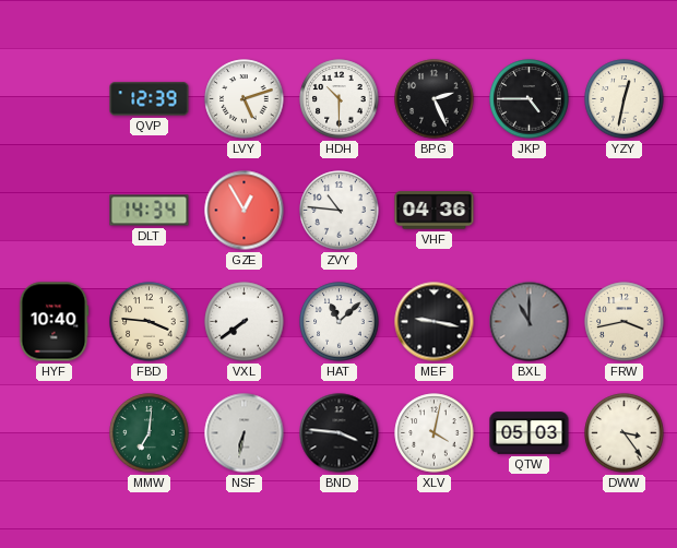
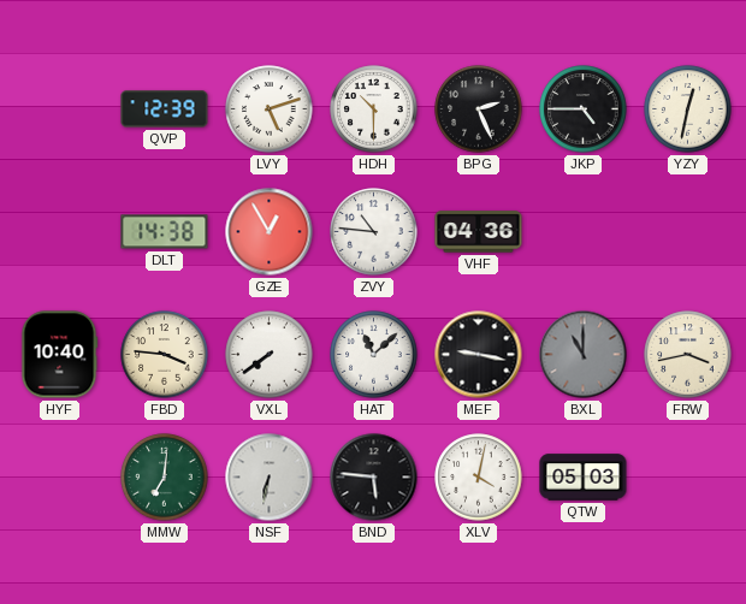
DLT: 14:34 -> 14:38 (165, 232)
BND: 3:46 -> 5:46 (374, 478)
DWW: 3:24 -> none (625, 433)
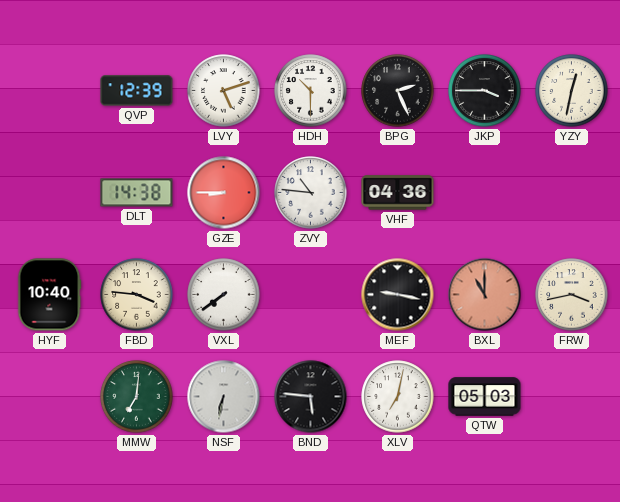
JKP: 4:45 -> 3:45 (485, 91)
GZE: 12:55 -> 8:45 (224, 193)
HAT: 11:08 -> none (374, 355)
BXL dial: grey -> salmon (485, 295)
XLV: 4:02 -> 7:02 (398, 397)
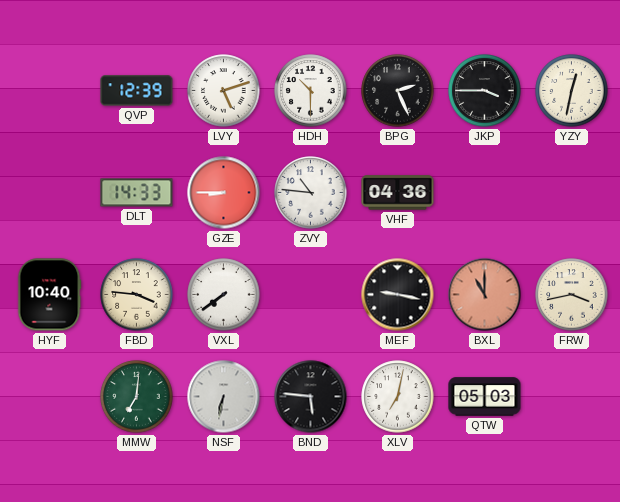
DLT: 14:38 -> 14:33 (137, 193)
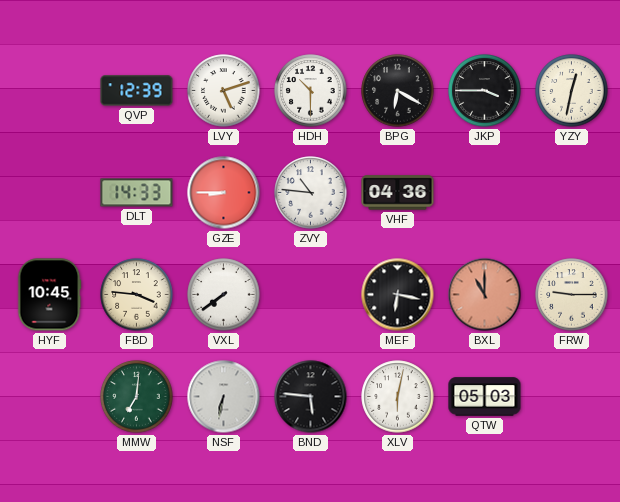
BPG: 2:26 -> 6:20 (398, 91)
HYF: 10:40 -> 10:45 (49, 295)
MEF: 9:17 -> 6:17 (398, 295)
FRW: 3:43 -> 9:15 (572, 295)
XLV: 7:02 -> 6:02 (398, 397)
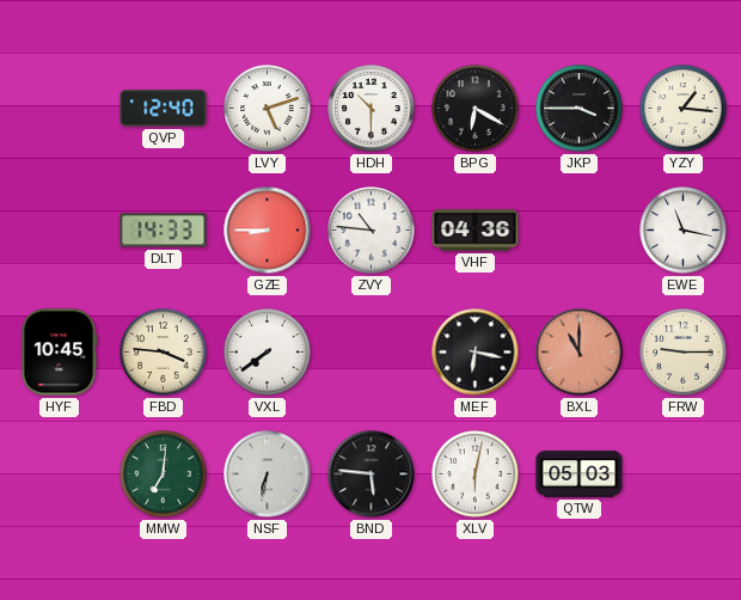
QVP: 12:39 -> 12:40 (164, 109)
YZY: 12:32 -> 1:16 (684, 109)
EWE: none -> 11:17 (684, 231)
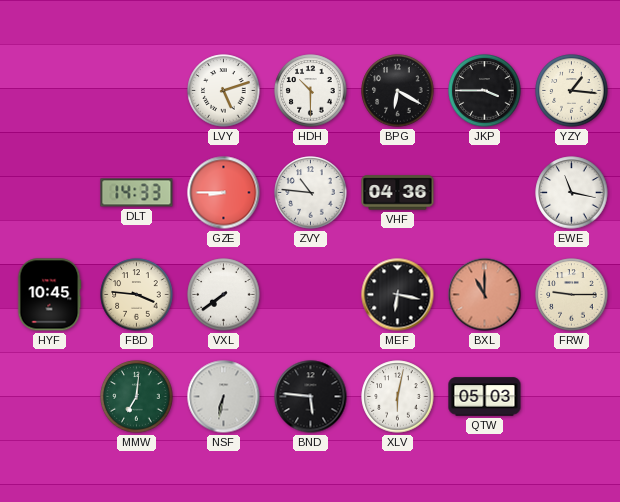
QVP: 12:40 -> none (164, 109)
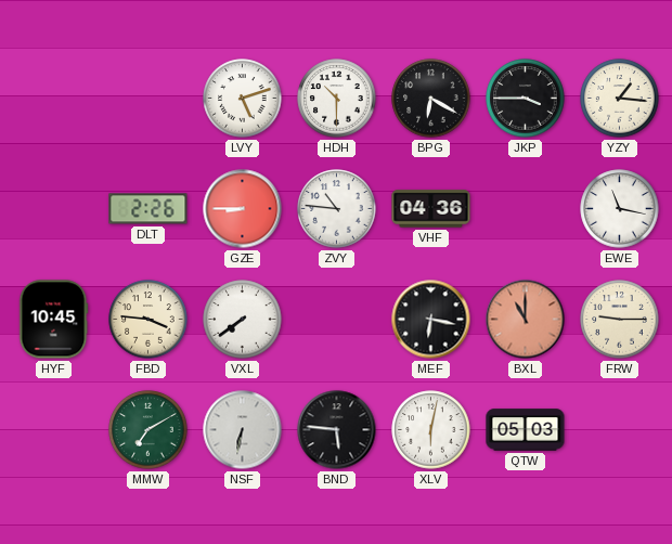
DLT: 14:33 -> 2:26 (148, 209)
MMW: 7:01 -> 7:10 (148, 430)
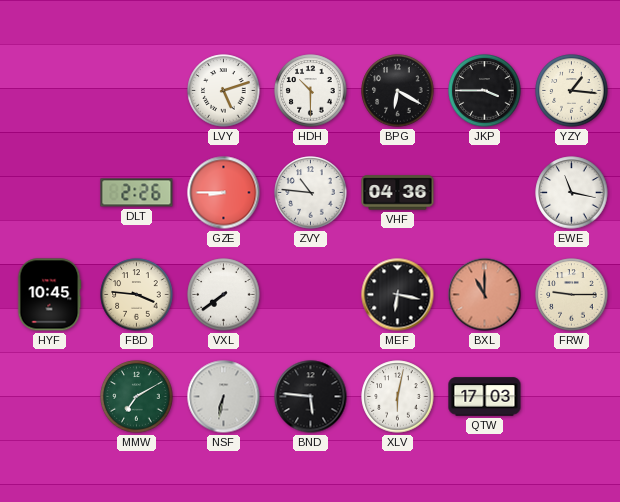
QTW: 05:03 -> 17:03 (485, 397)
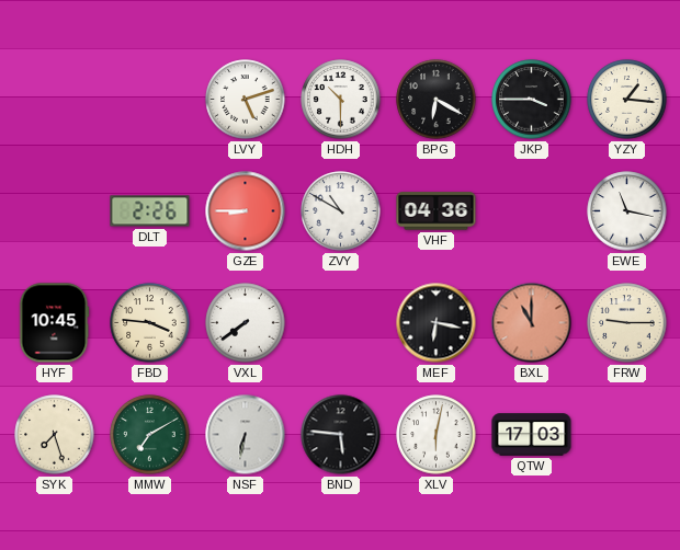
ZVY: 10:46 -> 10:50 (341, 211)
SYK: none -> 7:27 (55, 435)
